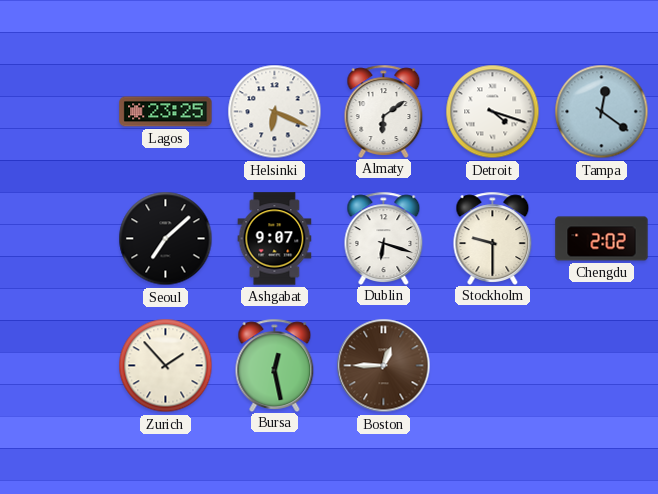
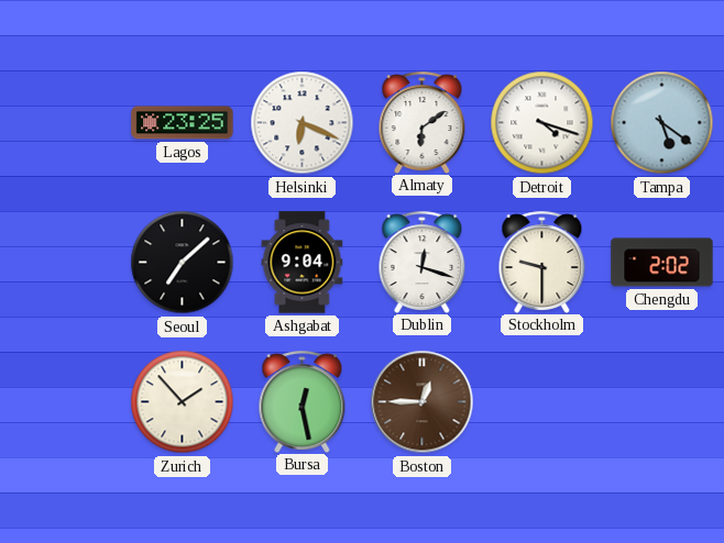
Tampa: 12:21 -> 5:21 (662, 123)
Ashgabat: 9:07 -> 9:04 (303, 263)
Dublin: 6:18 -> 12:18 (423, 262)
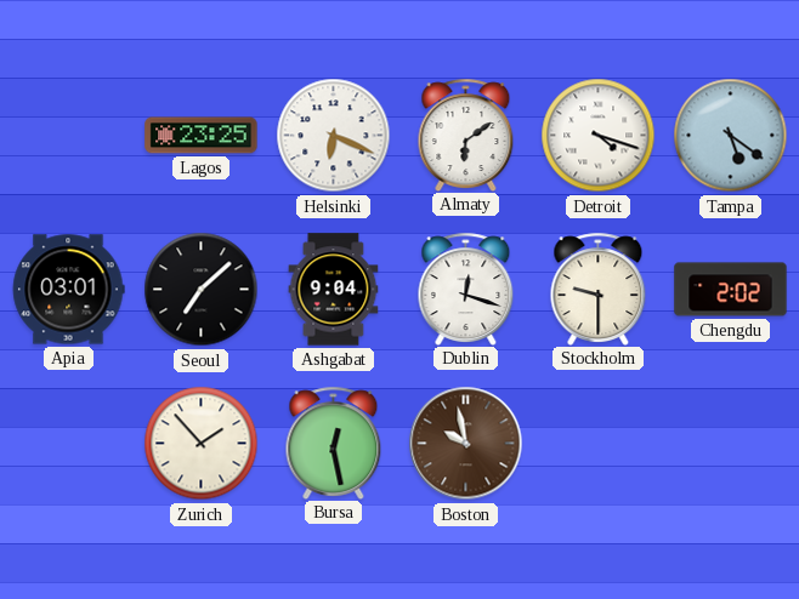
Apia: none -> 03:01 (68, 290)
Boston: 12:45 -> 9:58 (466, 444)
